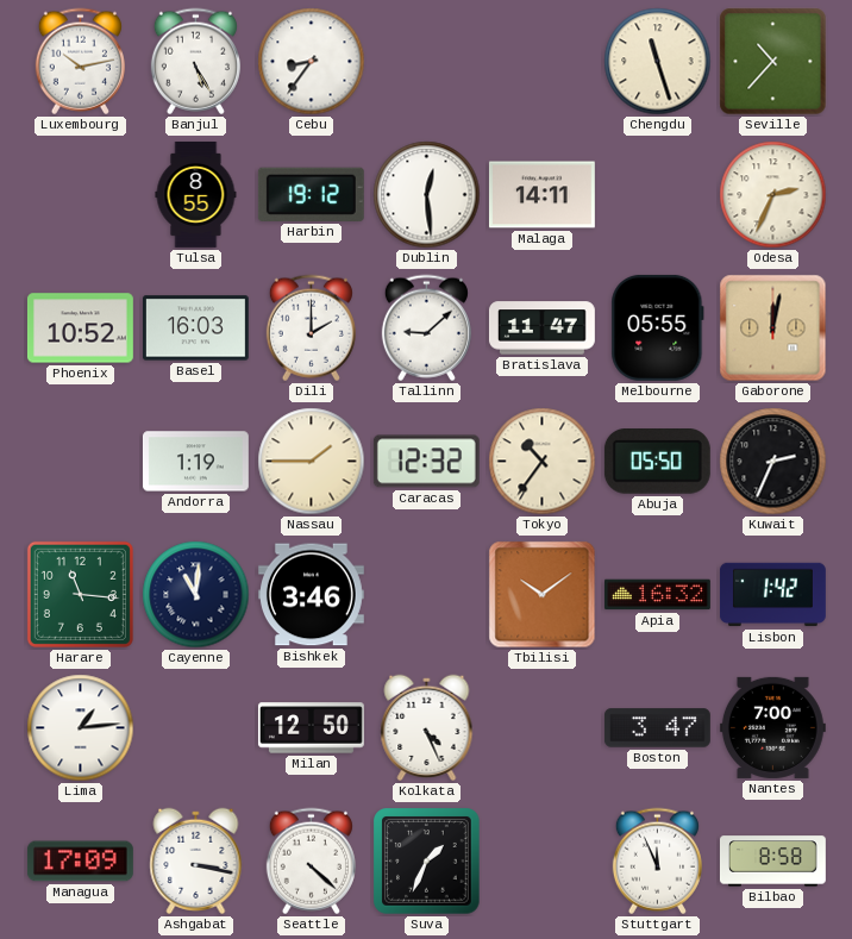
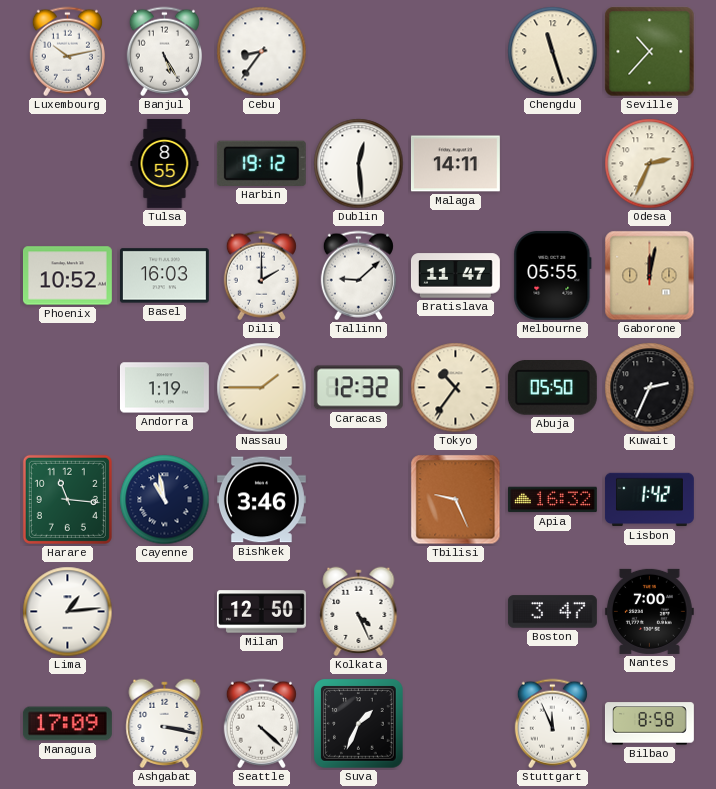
Cayenne: 11:01 -> 10:58 (165, 500)
Tbilisi: 10:09 -> 9:26 (456, 500)
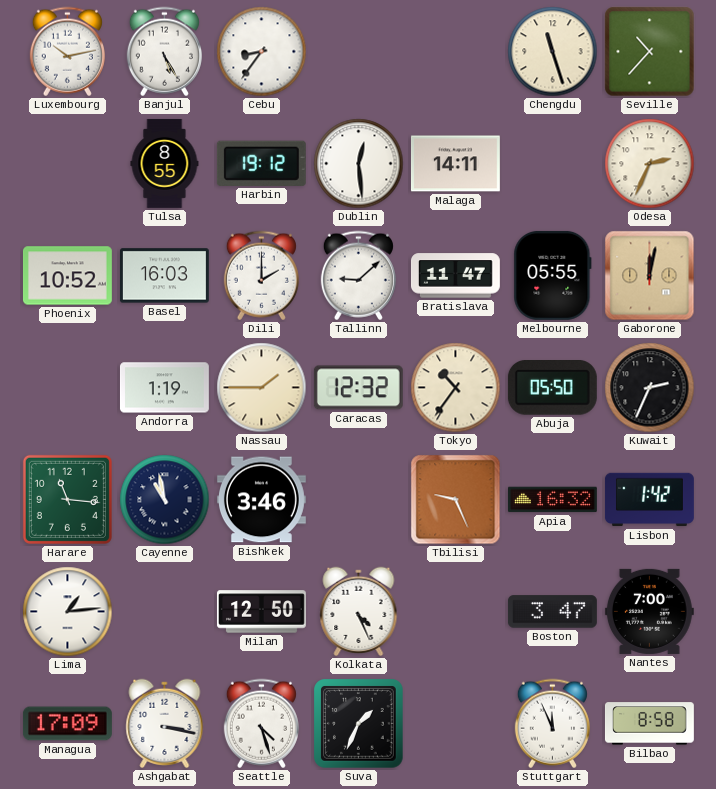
Seattle: 4:22 -> 4:27 (261, 724)
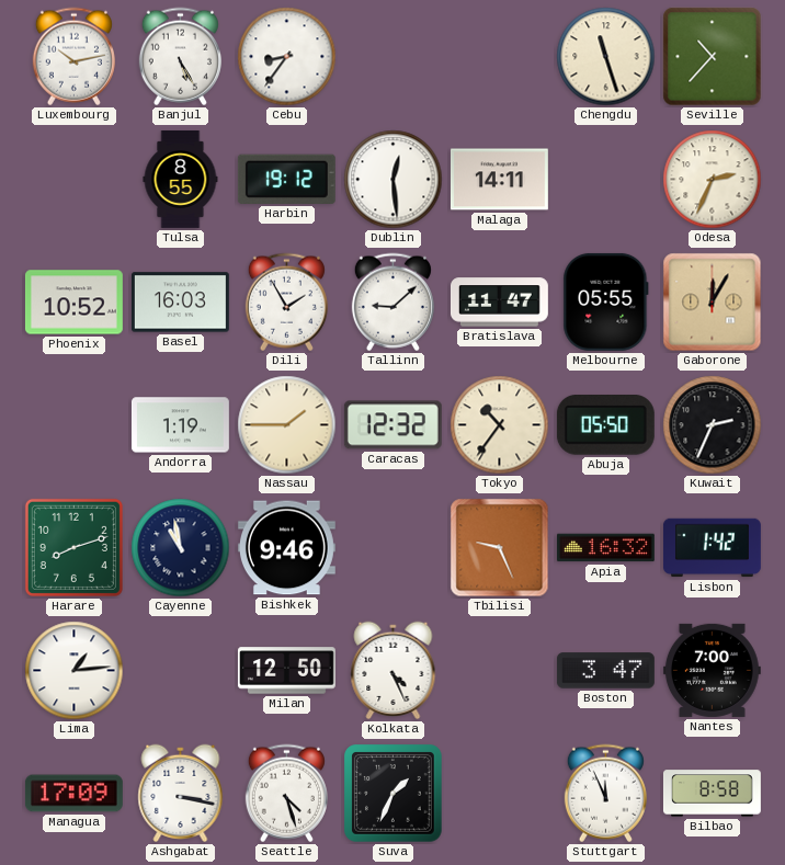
Dili: 2:00 -> 1:55 (286, 303)
Gaborone: 12:02 -> 12:05 (713, 303)
Harare: 11:16 -> 8:12 (73, 547)
Bishkek: 3:46 -> 9:46 (286, 548)
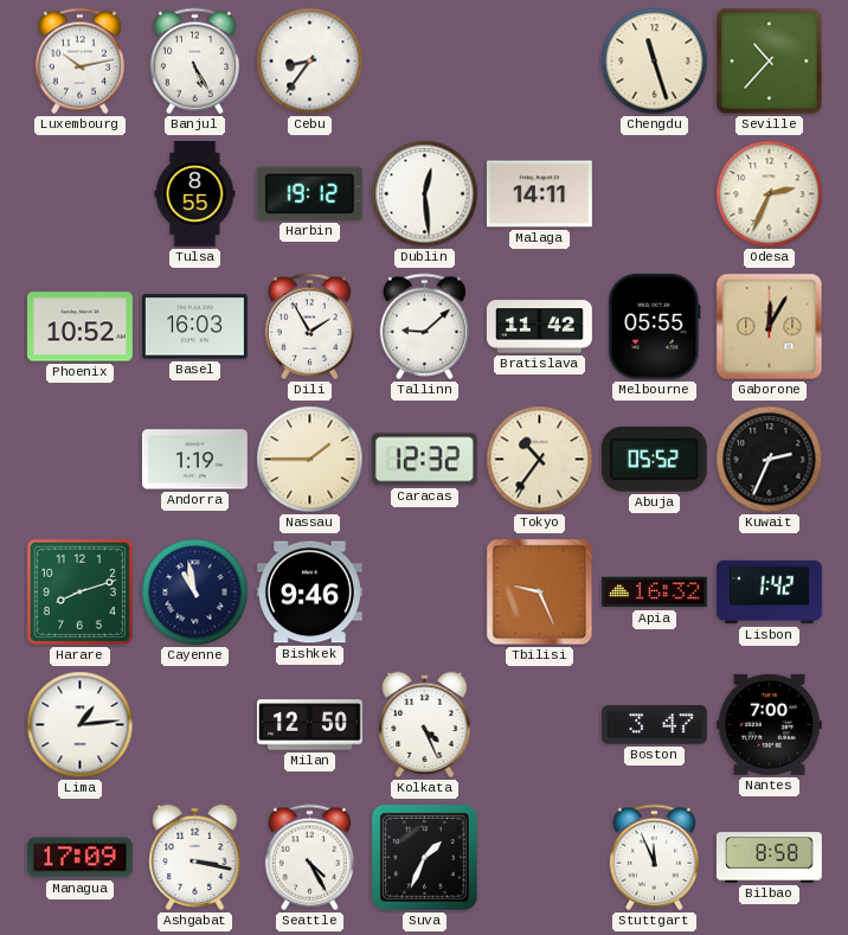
Bratislava: 11:47 -> 11:42 (539, 327)
Abuja: 05:50 -> 05:52 (654, 460)
Seattle: 4:27 -> 4:25 (309, 858)
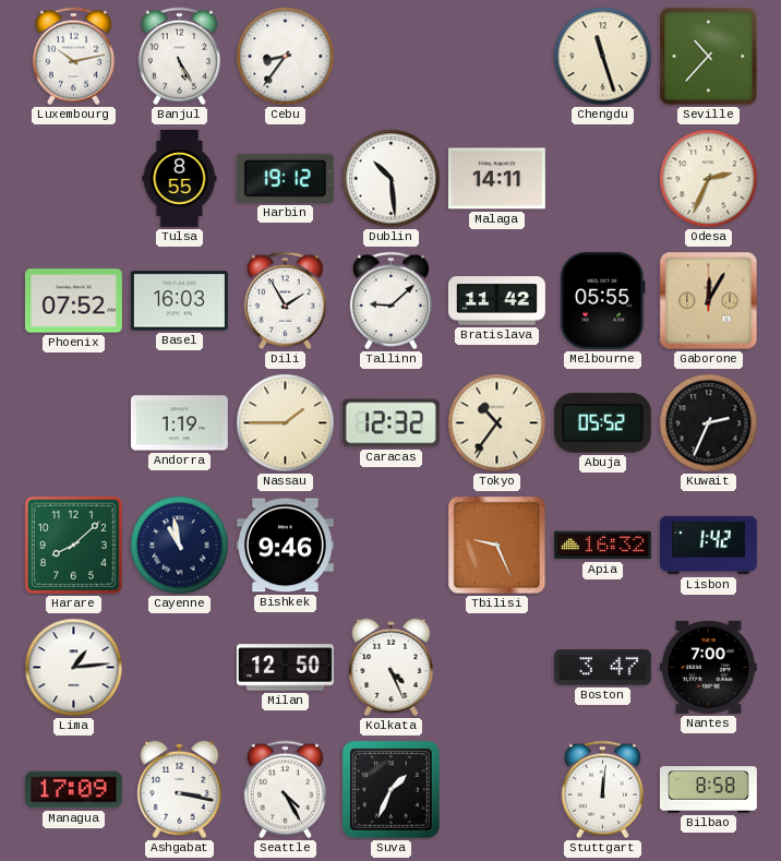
Dublin: 12:29 -> 10:29 (392, 179)
Phoenix: 10:52 -> 07:52 (73, 301)
Harare: 8:12 -> 8:08 (73, 545)
Stuttgart: 11:56 -> 12:01 (602, 790)
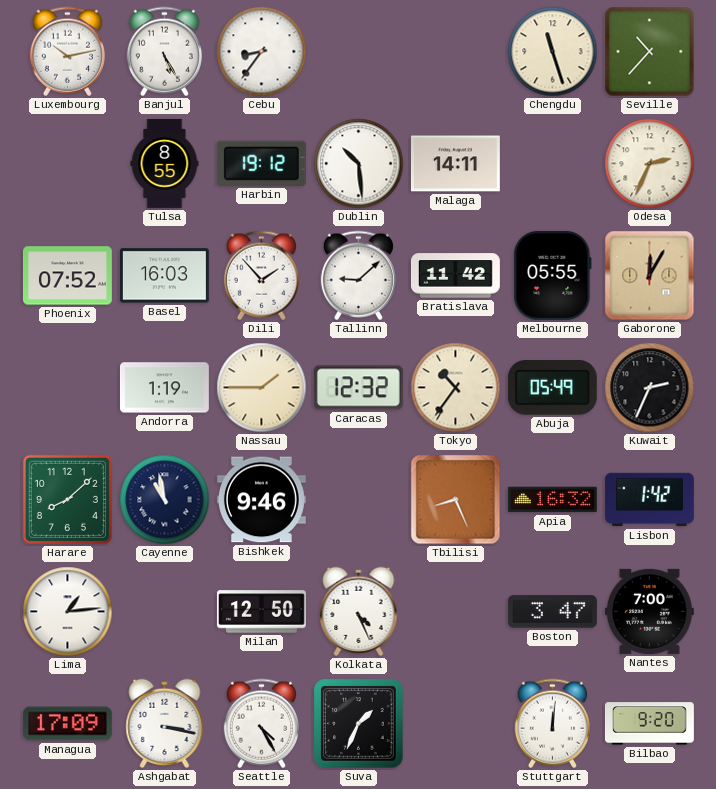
Dili: 1:55 -> 1:53 (261, 276)
Abuja: 05:52 -> 05:49 (552, 388)
Tbilisi: 9:26 -> 8:26 (456, 500)
Bilbao: 8:58 -> 9:20 (649, 724)
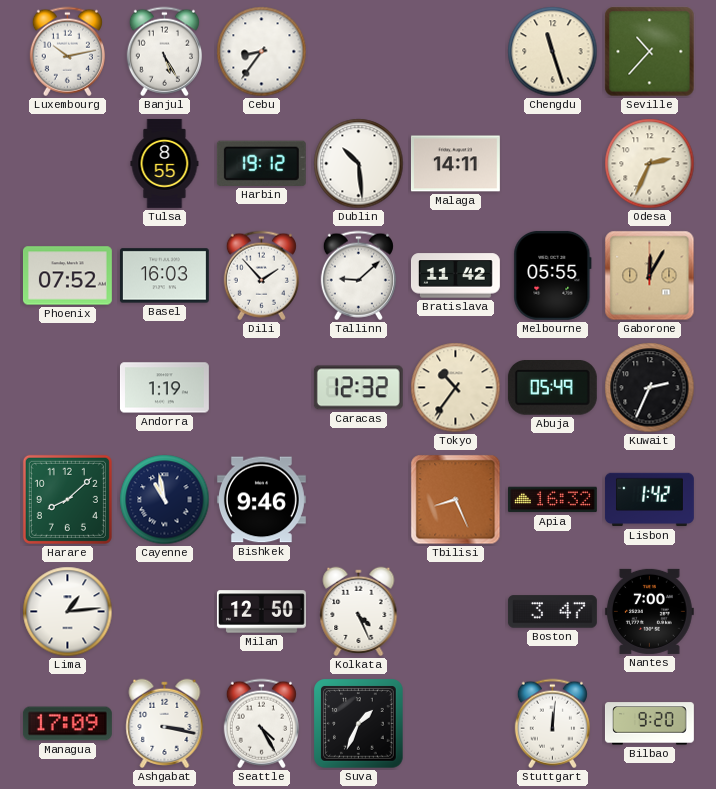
Nassau: 1:45 -> none (262, 388)
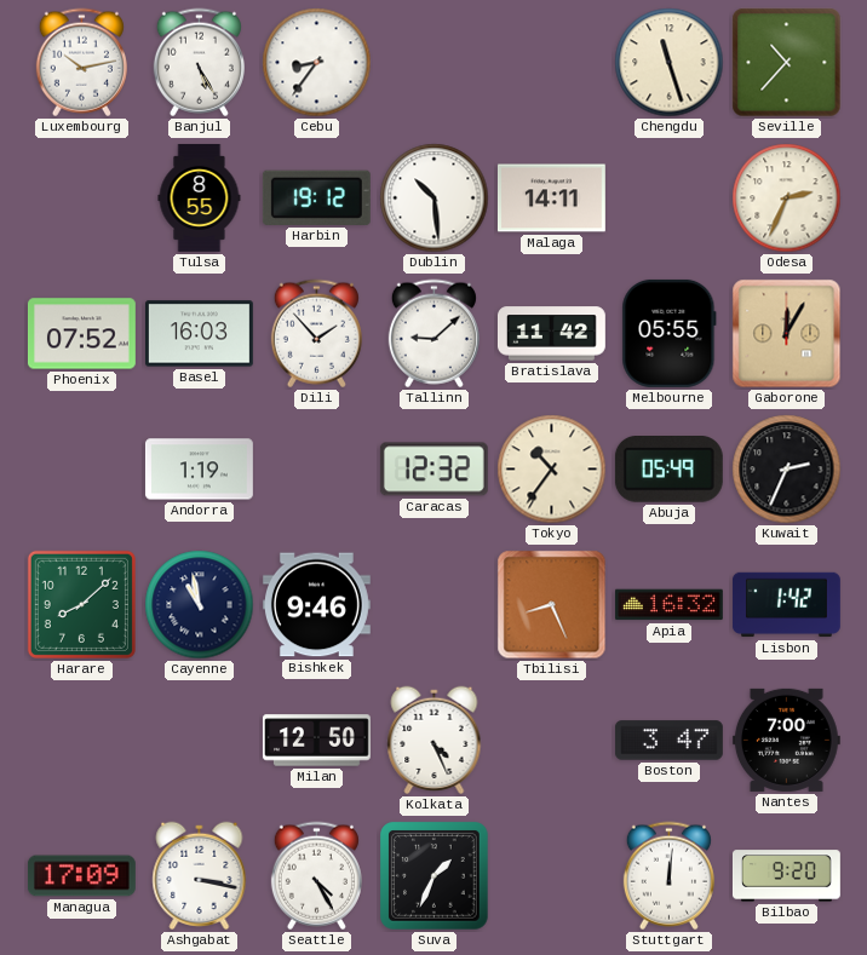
Lima: 1:14 -> none (68, 612)
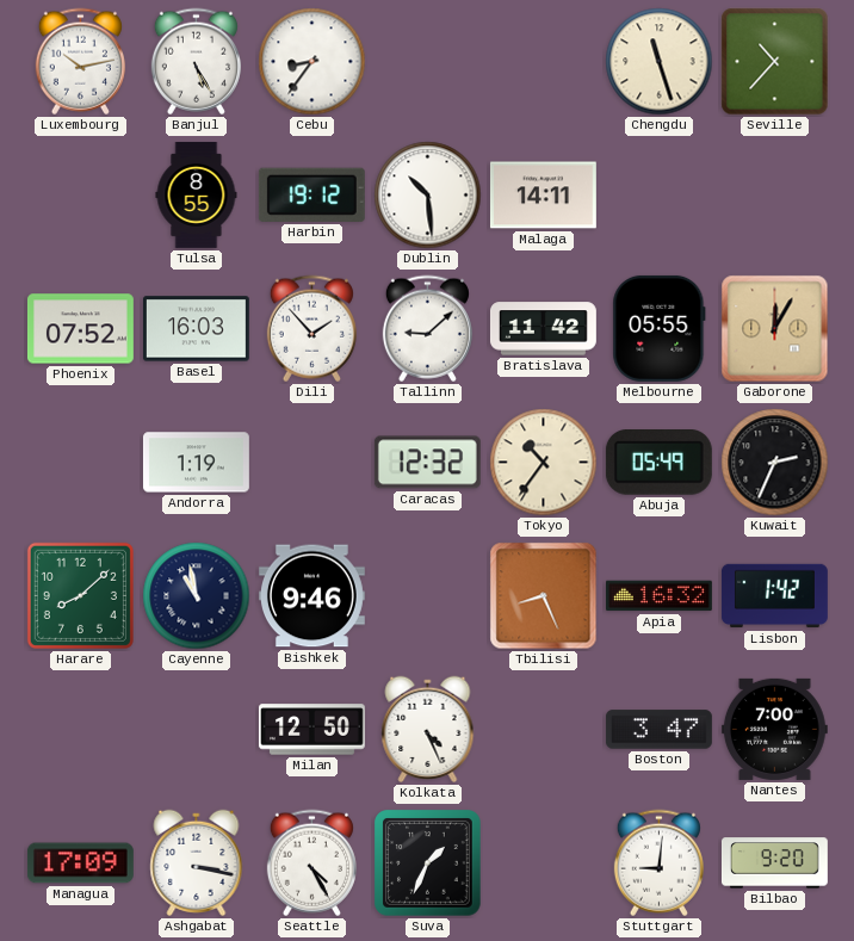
Odesa: 2:34 -> none (787, 199)
Stuttgart: 12:01 -> 9:01 (658, 863)
